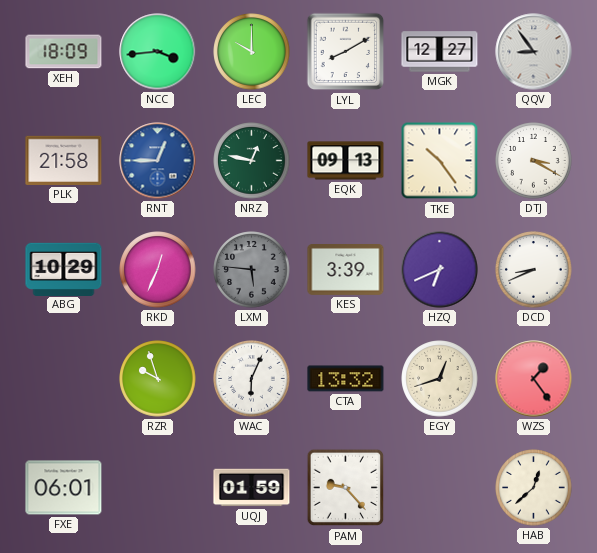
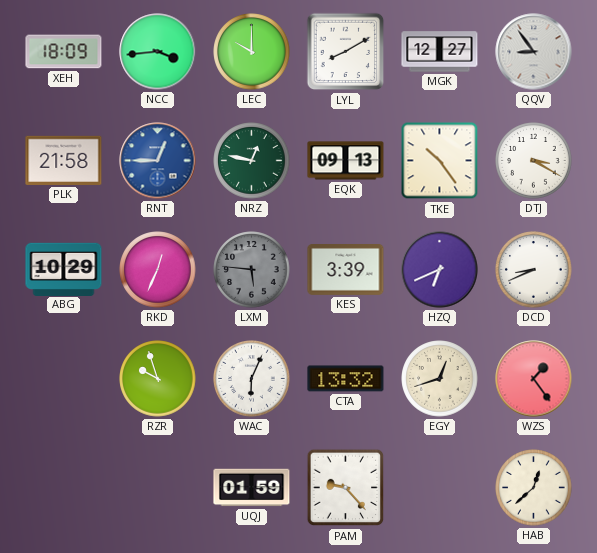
FXE: 06:01 -> none (64, 488)
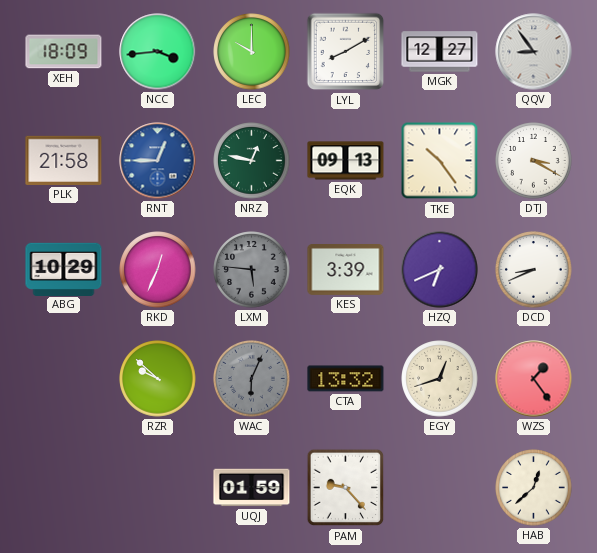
RZR: 9:57 -> 9:52 (158, 379)
WAC dial: white -> grey (252, 379)
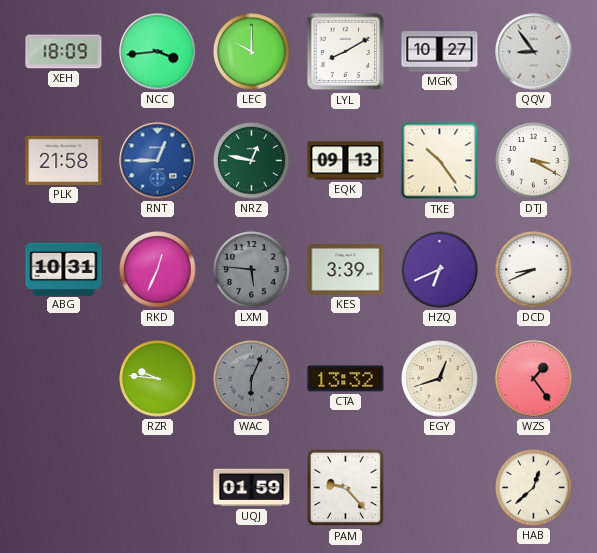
MGK: 12:27 -> 10:27 (440, 52)
ABG: 10:29 -> 10:31 (64, 269)
RZR: 9:52 -> 9:46 (158, 379)
